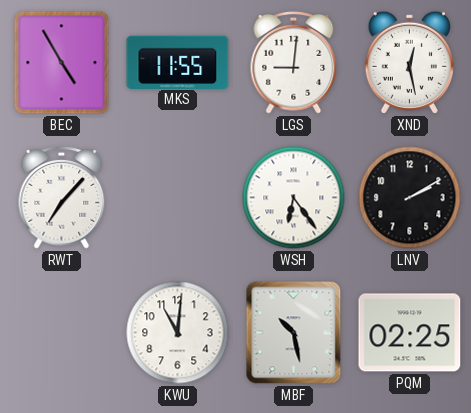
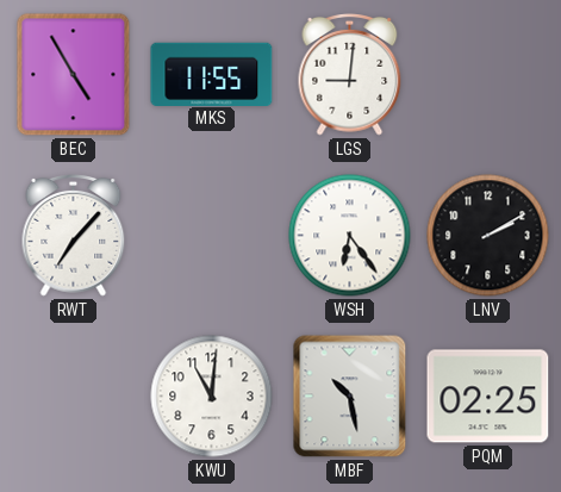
XND: 12:28 -> none (409, 62)
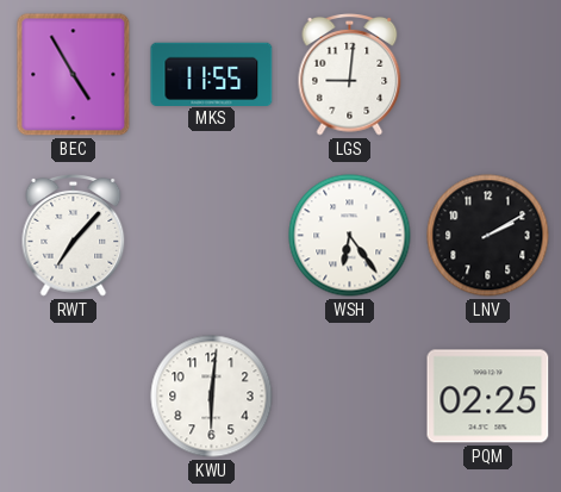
KWU: 11:01 -> 6:01 (212, 397)
MBF: 10:28 -> none (350, 397)
